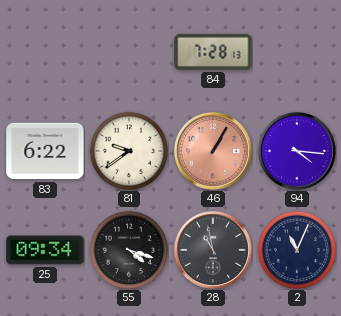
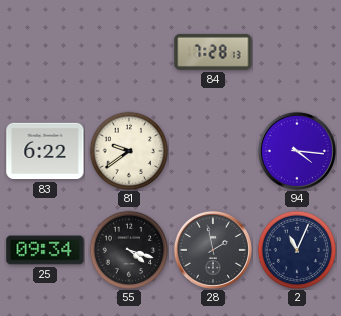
46: 1:05 -> none (213, 151)
28: 10:58 -> 1:58 (213, 250)
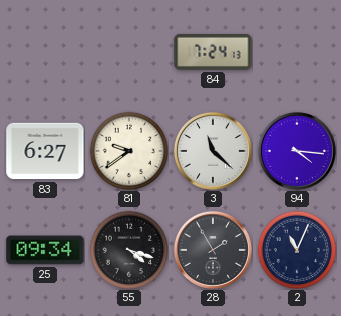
84: 7:28 -> 7:24 (213, 52)
83: 6:22 -> 6:27 (45, 151)
3: none -> 11:22 (213, 151)
28: 1:58 -> 1:55 (213, 250)
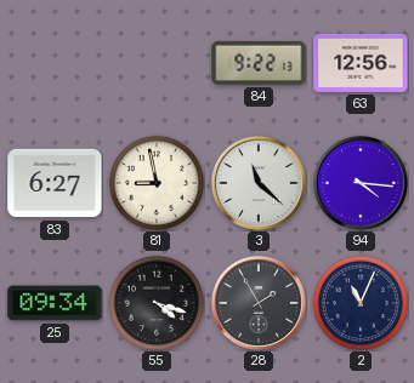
84: 7:24 -> 9:22 (259, 63)
63: none -> 12:56 (361, 63)
81: 9:39 -> 8:58 (157, 183)
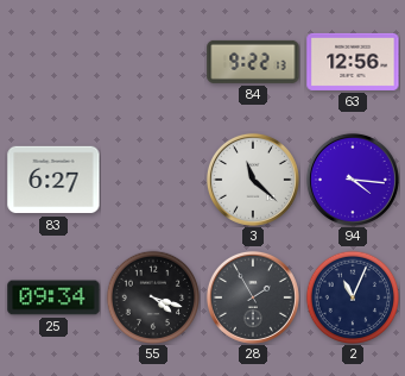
81: 8:58 -> none (157, 183)
